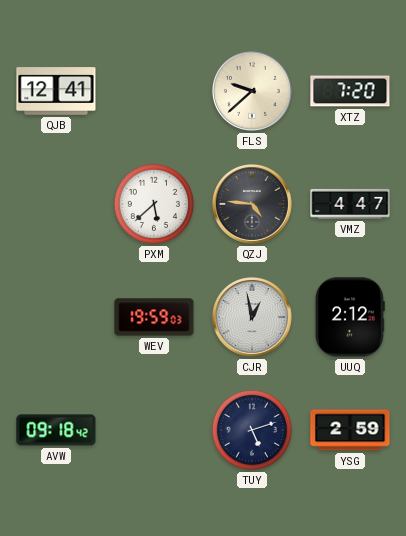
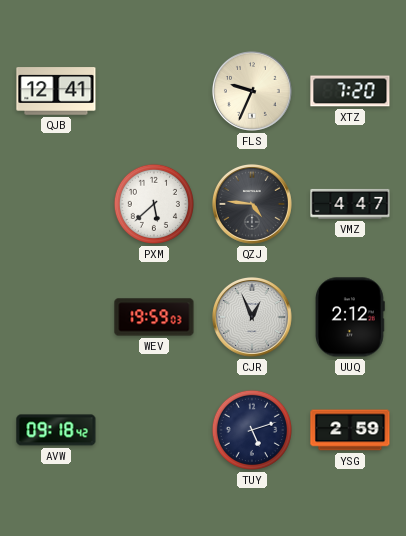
FLS: 9:38 -> 9:34 (252, 91)
CJR: 12:58 -> 12:56 (252, 317)
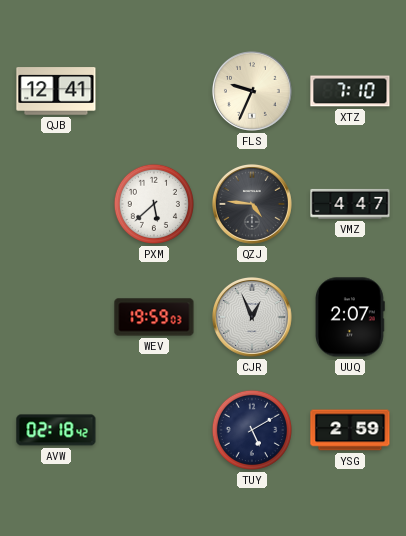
XTZ: 7:20 -> 7:10 (350, 91)
UUQ: 2:12 -> 2:07 (350, 317)
AVW: 09:18 -> 02:18 (56, 430)
TUY: 5:12 -> 5:10 (252, 430)
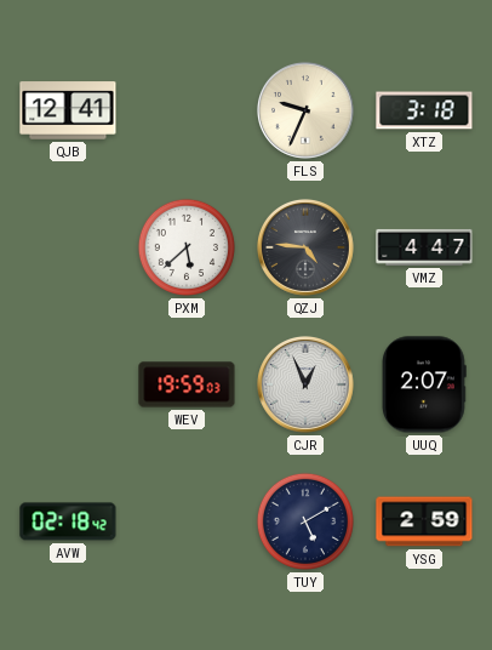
XTZ: 7:10 -> 3:18 (424, 110)
